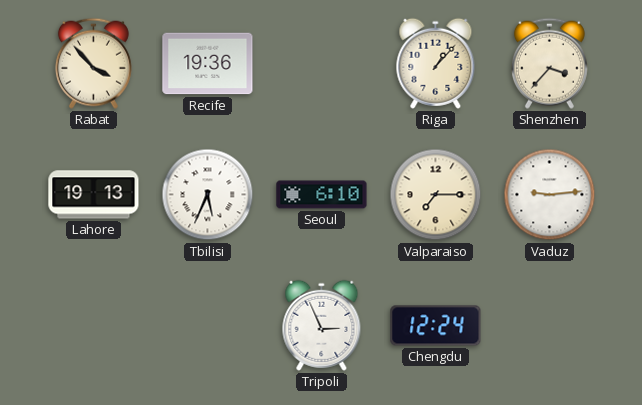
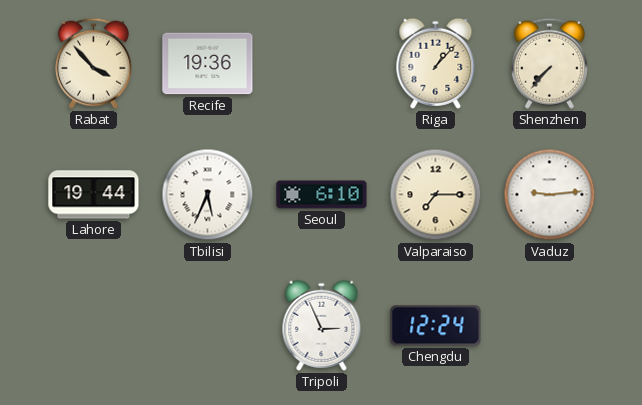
Shenzhen: 3:37 -> 7:37 (549, 63)
Lahore: 19:13 -> 19:44 (94, 195)
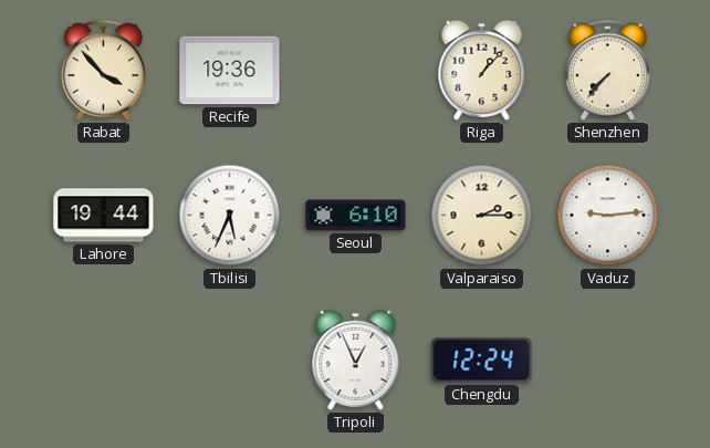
Valparaiso: 7:15 -> 2:15 (482, 216)
Tripoli: 2:56 -> 12:56 (356, 360)
